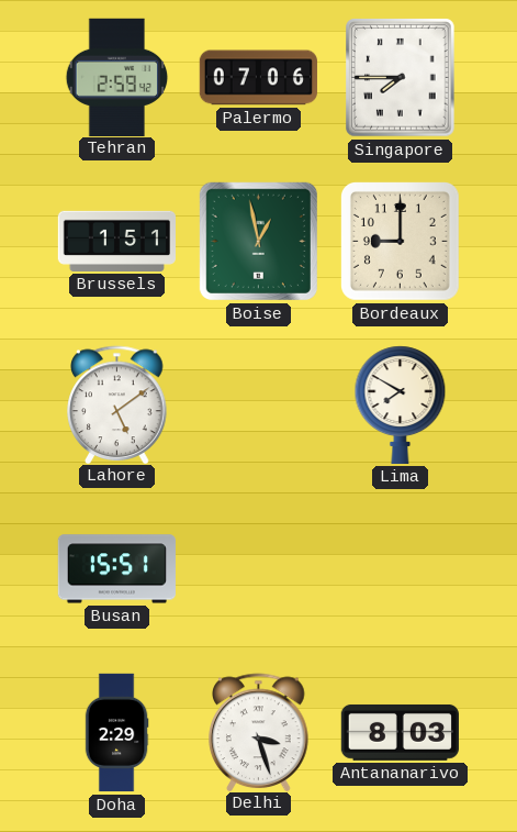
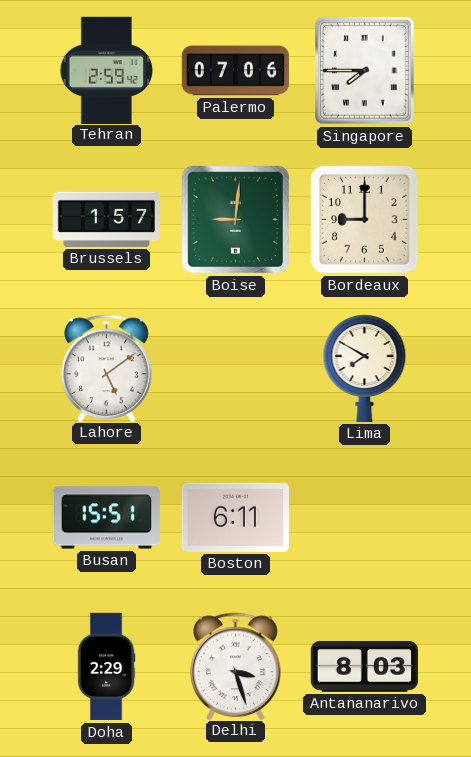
Brussels: 1:51 -> 1:57 (106, 219)
Boise: 12:58 -> 9:01 (235, 219)
Boston: none -> 6:11 (235, 517)
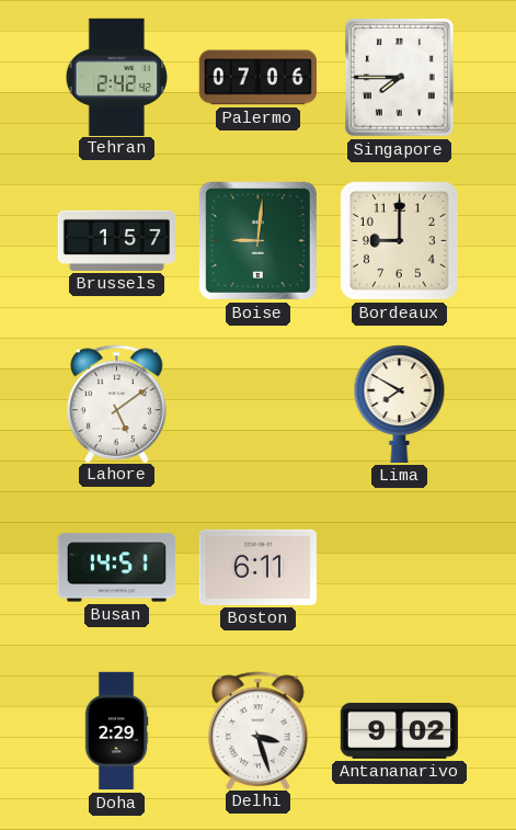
Tehran: 2:59 -> 2:42 (117, 77)
Busan: 15:51 -> 14:51 (116, 568)
Antananarivo: 8:03 -> 9:02 (399, 730)
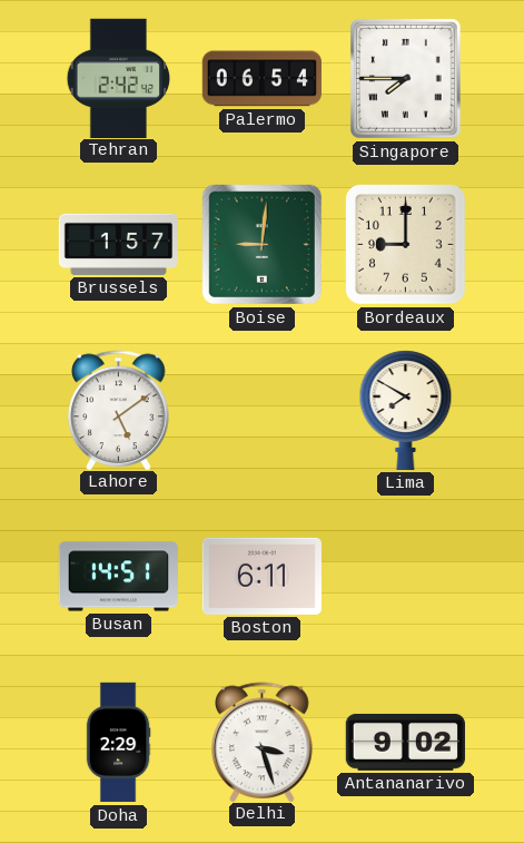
Palermo: 07:06 -> 06:54 (261, 79)
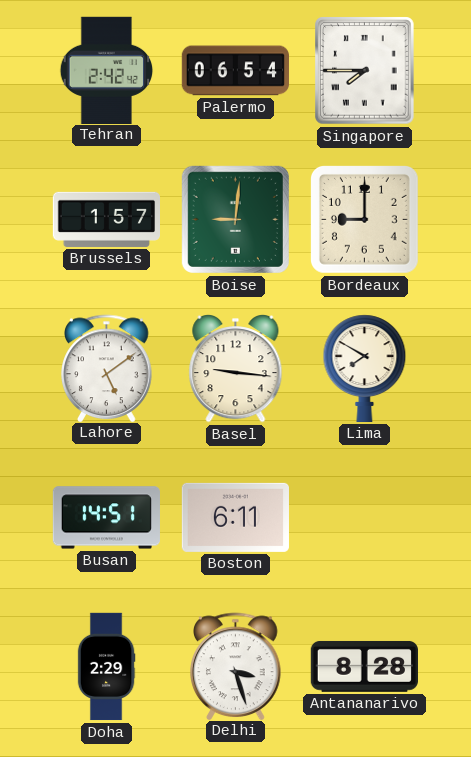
Basel: none -> 9:16 (236, 368)
Antananarivo: 9:02 -> 8:28 (364, 666)
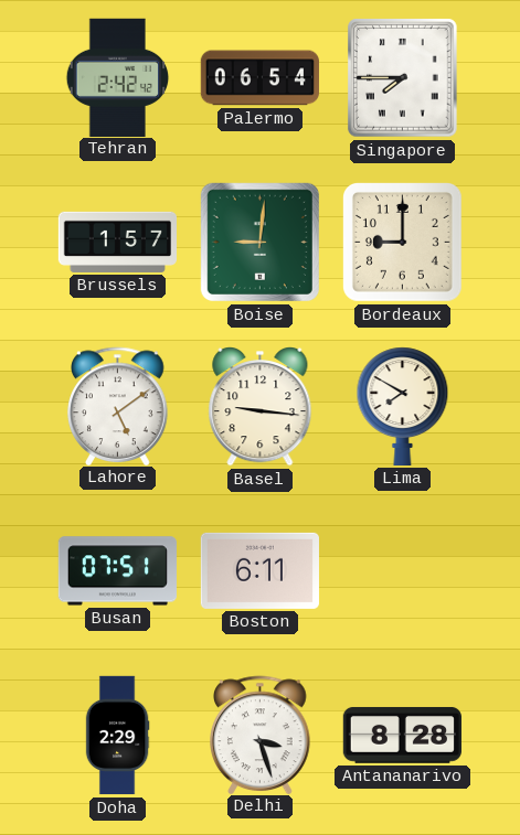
Busan: 14:51 -> 07:51 (117, 571)
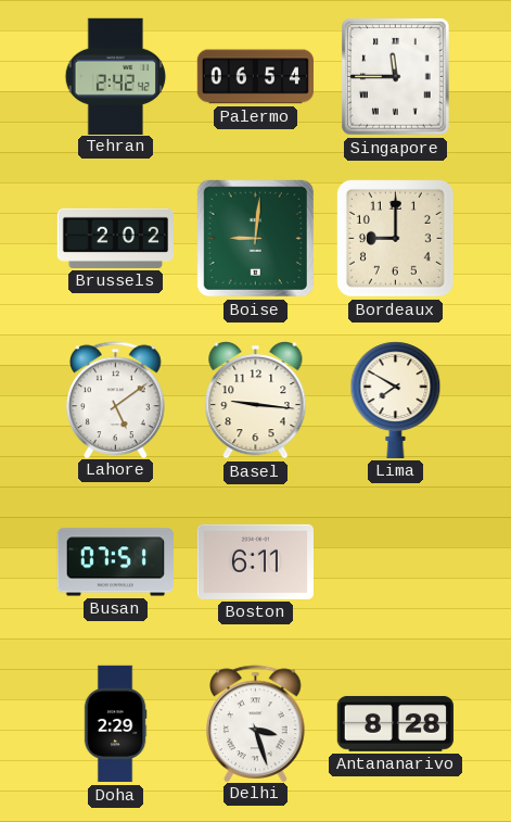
Singapore: 7:45 -> 11:45 (396, 77)
Brussels: 1:57 -> 2:02 (115, 238)
